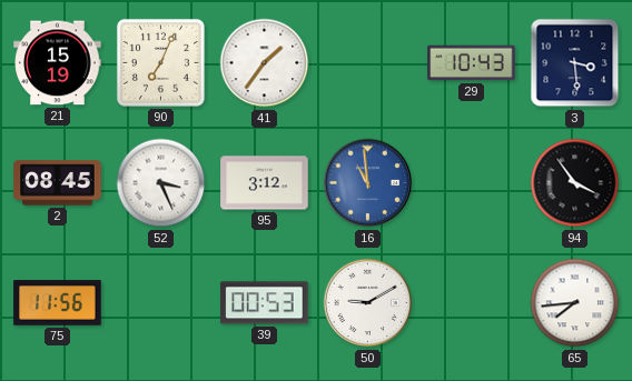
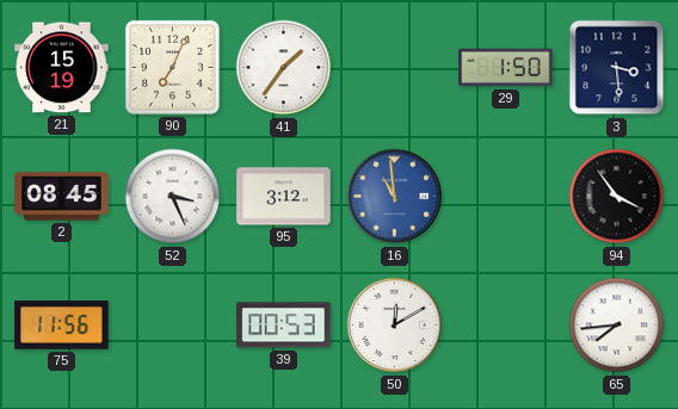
29: 10:43 -> 1:50 (506, 68)
50: 9:10 -> 12:10 (395, 326)
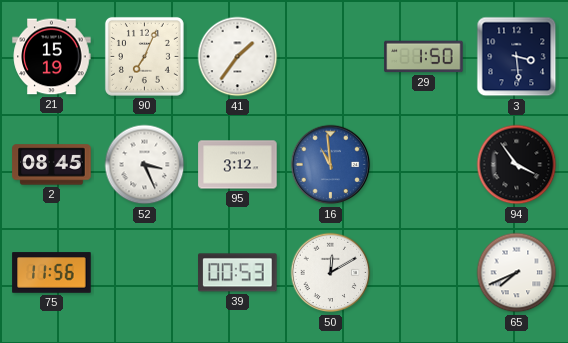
65: 7:44 -> 7:41 (517, 273)
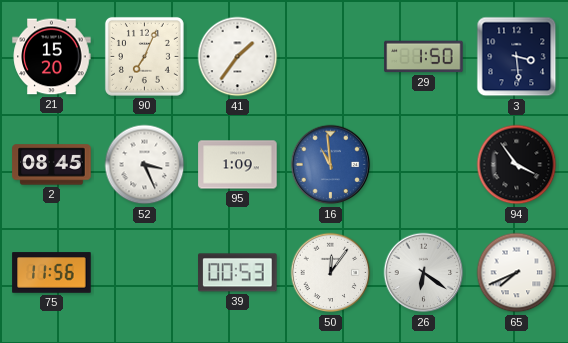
21: 15:19 -> 15:20 (52, 57)
95: 3:12 -> 1:09 (238, 165)
50: 12:10 -> 12:06 (331, 273)
26: none -> 6:21 (424, 273)
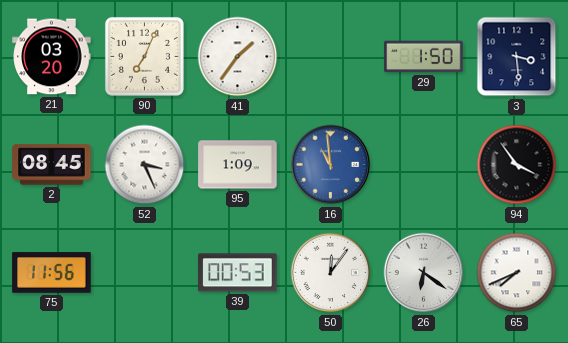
21: 15:20 -> 03:20 (52, 57)
